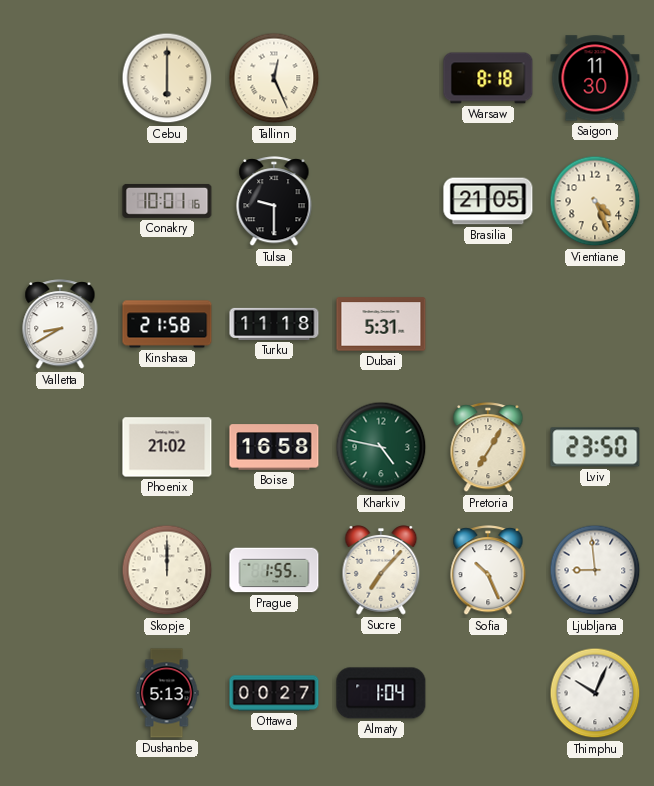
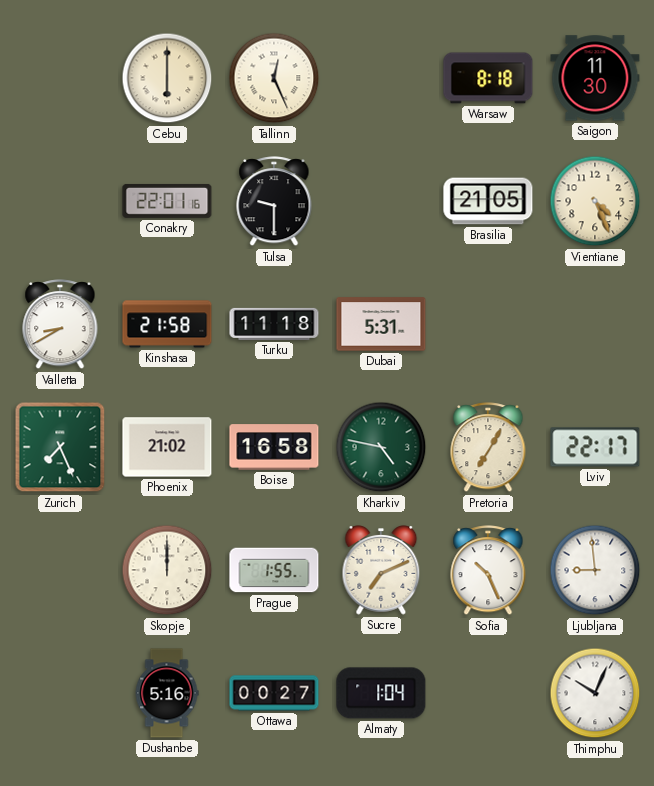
Conakry: 10:01 -> 22:01 (167, 201)
Zurich: none -> 7:26 (60, 447)
Lviv: 23:50 -> 22:17 (595, 447)
Sucre: 7:07 -> 7:11 (381, 570)
Dushanbe: 5:13 -> 5:16 (167, 693)
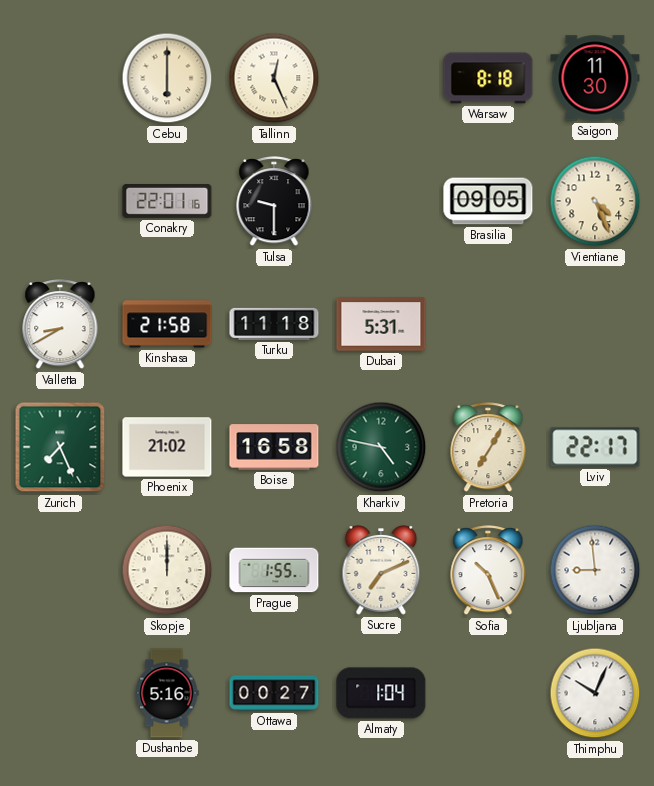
Brasilia: 21:05 -> 09:05 (488, 201)
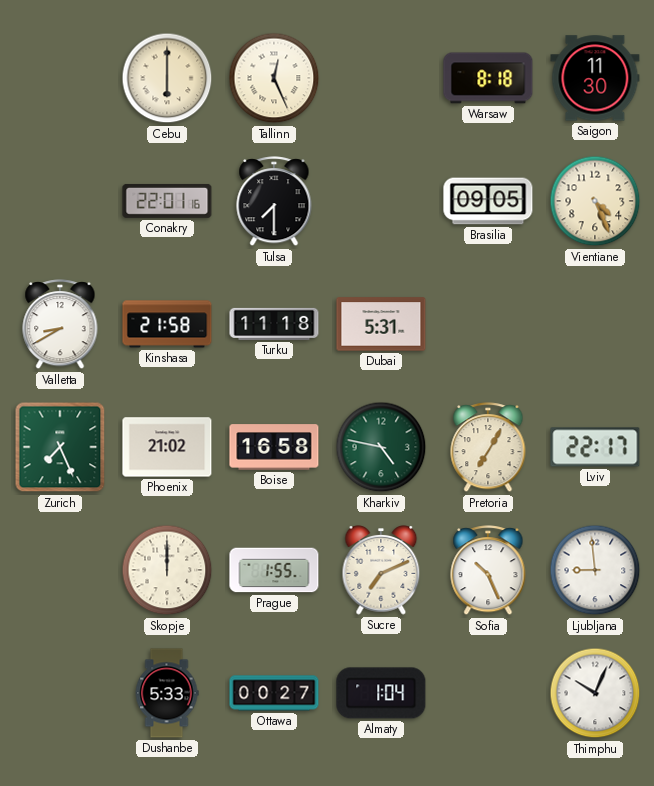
Tulsa: 9:30 -> 7:30 (274, 202)
Dushanbe: 5:16 -> 5:33 (167, 693)
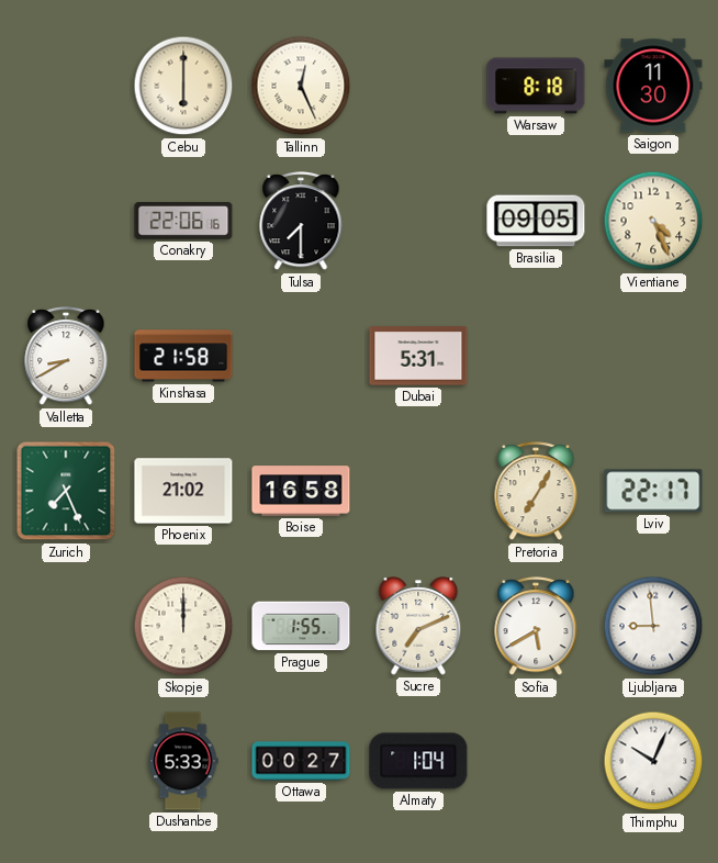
Conakry: 22:01 -> 22:06 (183, 221)
Turku: 11:18 -> none (274, 324)
Kharkiv: 4:47 -> none (381, 447)
Sofia: 10:26 -> 5:40 (536, 627)
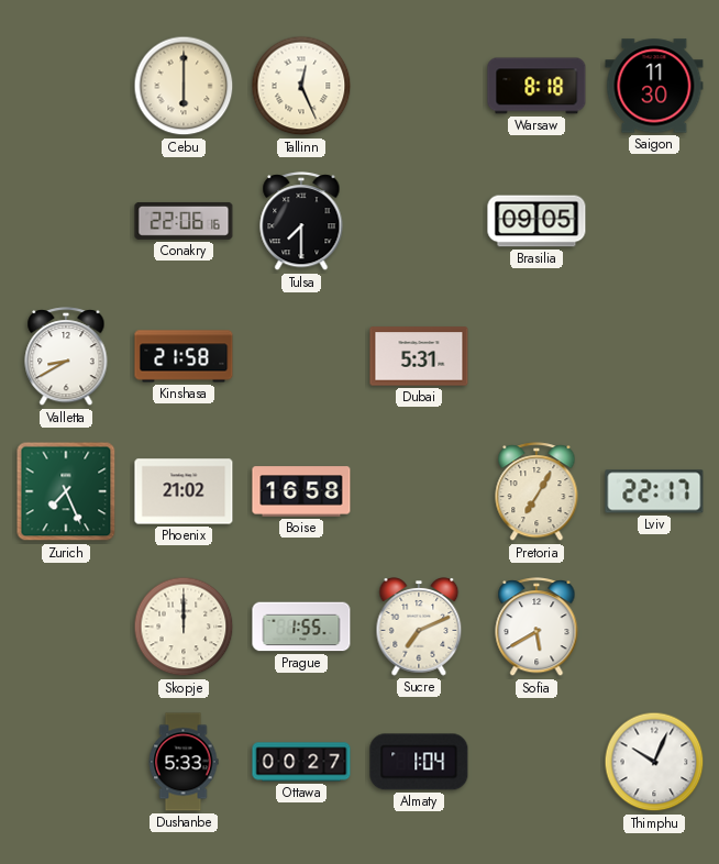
Vientiane: 4:26 -> none (653, 221)
Ljubljana: 8:59 -> none (653, 626)
